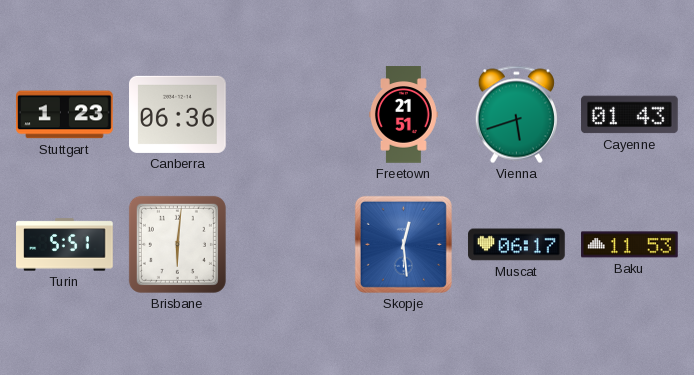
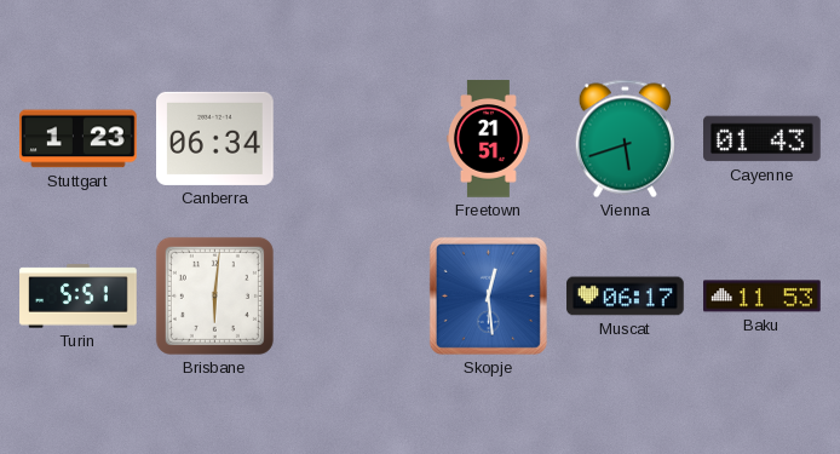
Canberra: 06:36 -> 06:34 (215, 138)
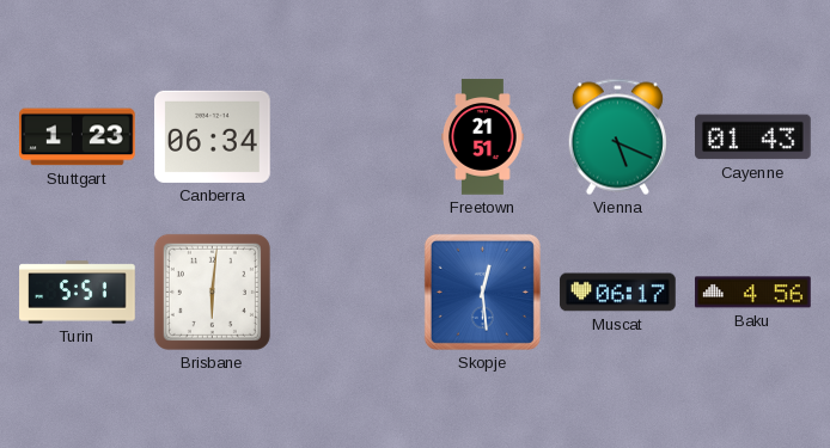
Vienna: 5:42 -> 5:19 (617, 137)
Baku: 11:53 -> 4:56 (753, 293)
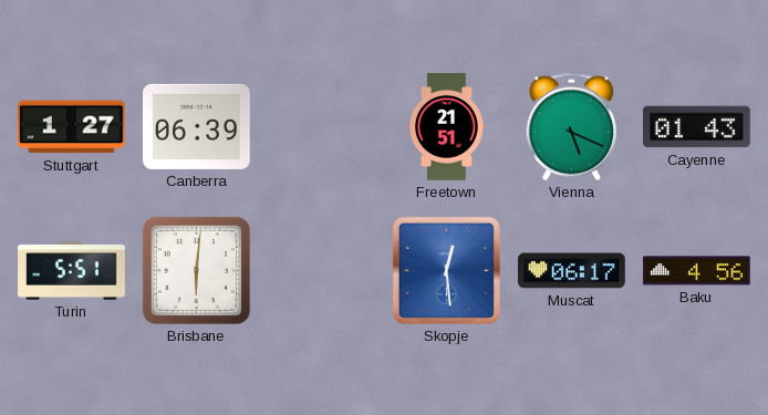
Stuttgart: 1:23 -> 1:27 (72, 127)
Canberra: 06:34 -> 06:39 (197, 126)
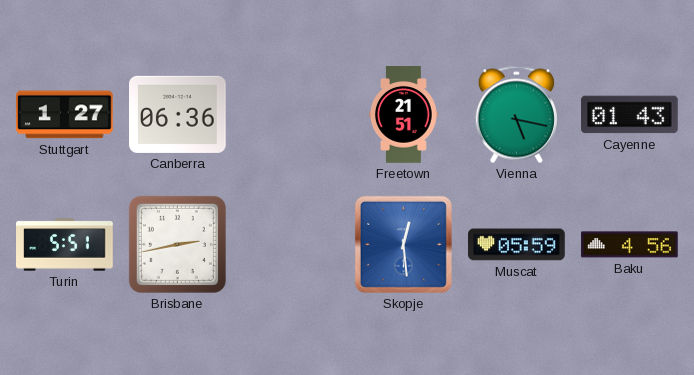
Canberra: 06:39 -> 06:36 (178, 114)
Vienna: 5:19 -> 5:17 (516, 115)
Brisbane: 6:01 -> 2:43 (177, 244)
Muscat: 06:17 -> 05:59 (517, 245)
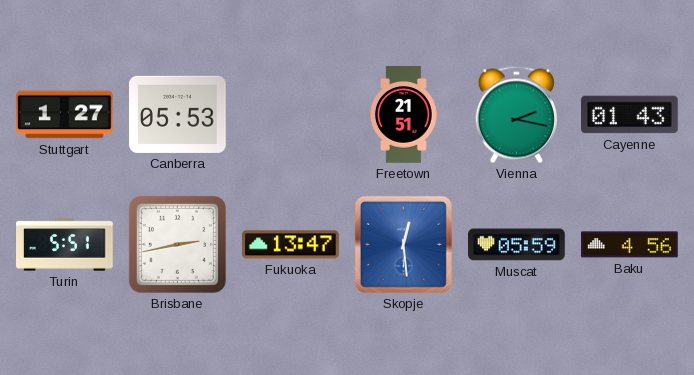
Canberra: 06:36 -> 05:53 (178, 114)
Vienna: 5:17 -> 2:17 (516, 115)
Fukuoka: none -> 13:47 (291, 245)
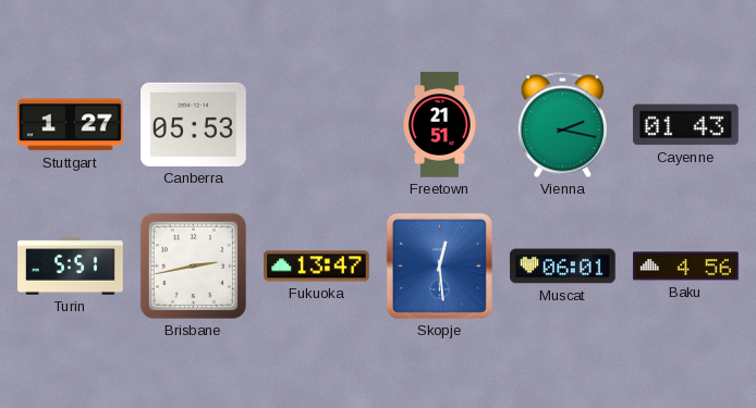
Muscat: 05:59 -> 06:01 (563, 267)
